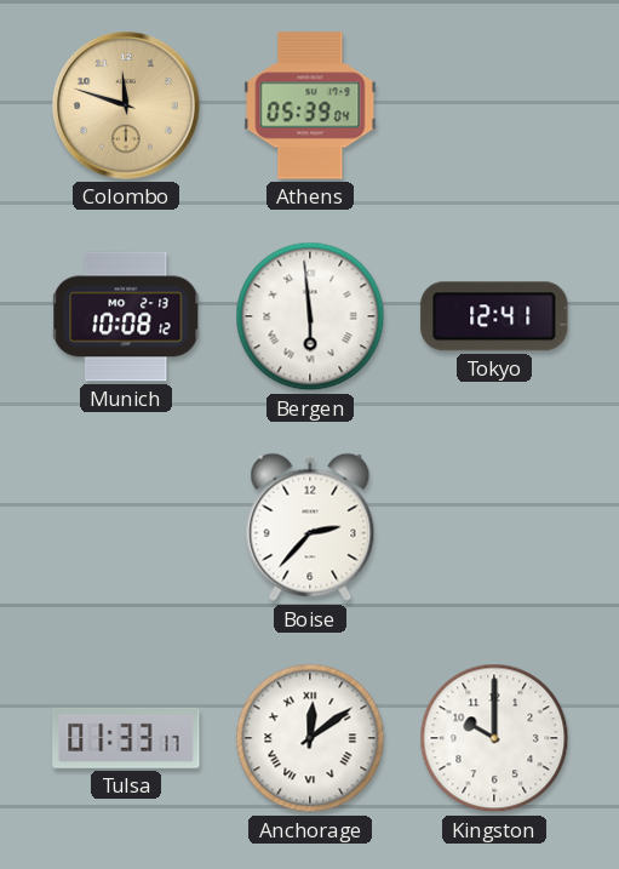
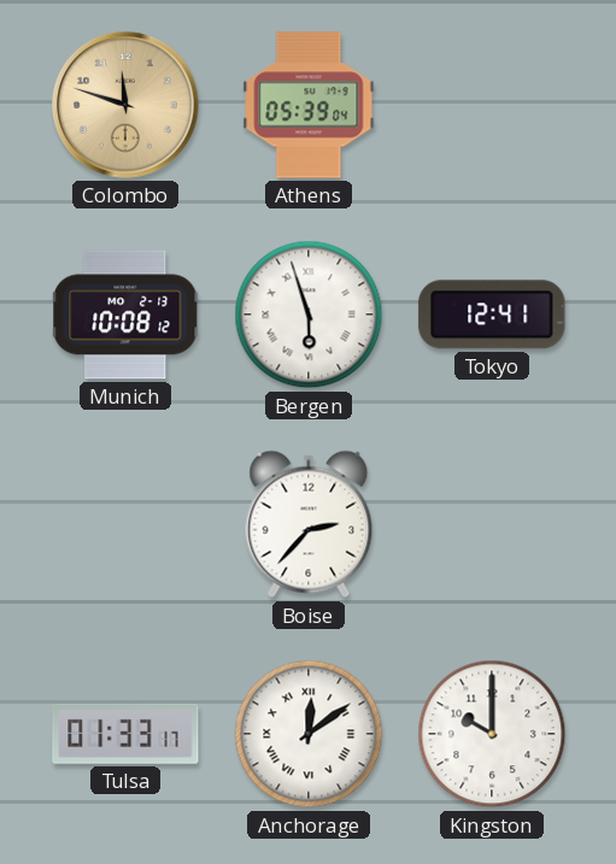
Bergen: 5:59 -> 5:57 (309, 315)
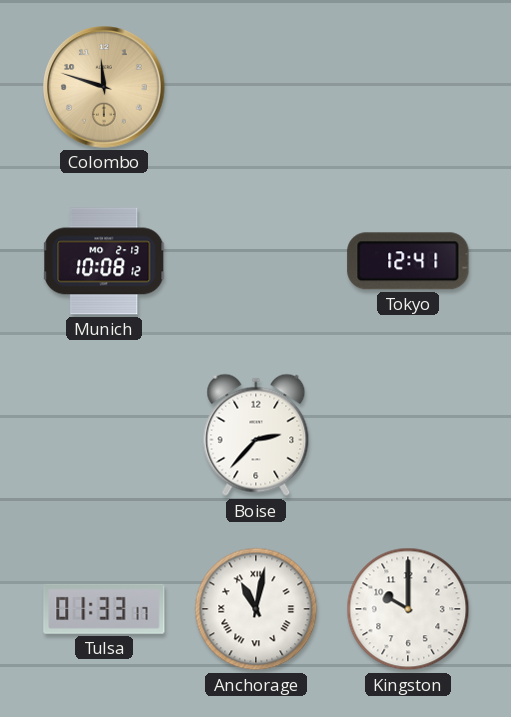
Athens: 05:39 -> none (309, 105)
Bergen: 5:57 -> none (309, 315)
Anchorage: 12:09 -> 11:02 (256, 609)
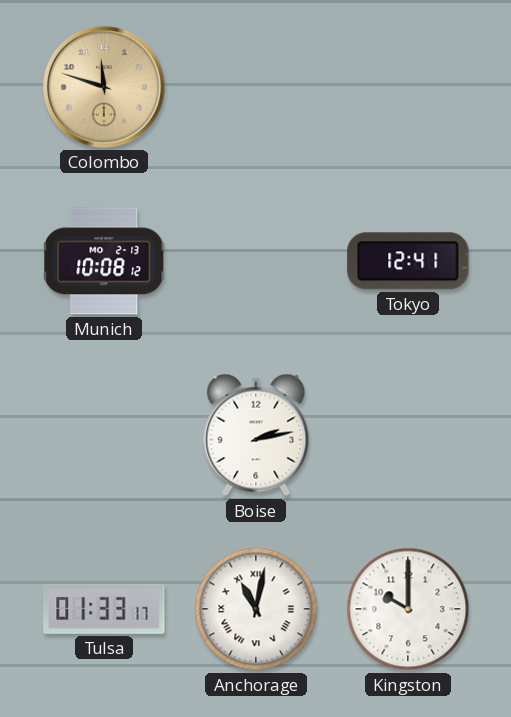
Boise: 2:37 -> 2:13 (256, 435)
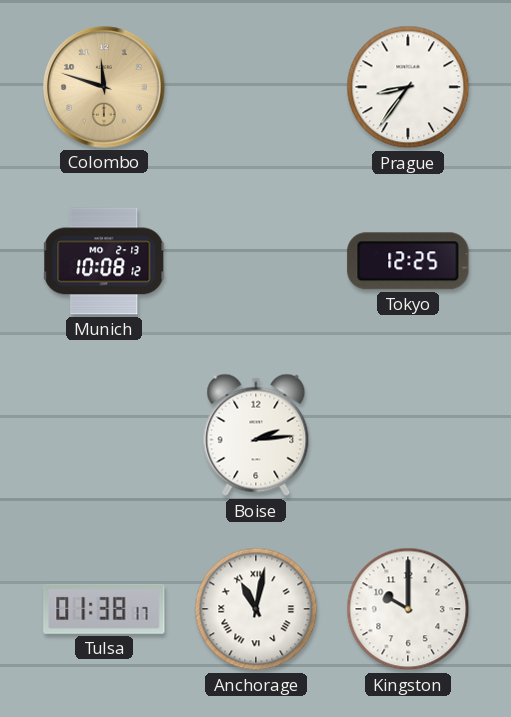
Prague: none -> 8:36 (408, 87)
Tokyo: 12:41 -> 12:25 (408, 261)
Boise: 2:13 -> 2:14 (256, 435)
Tulsa: 01:33 -> 01:38 (104, 609)
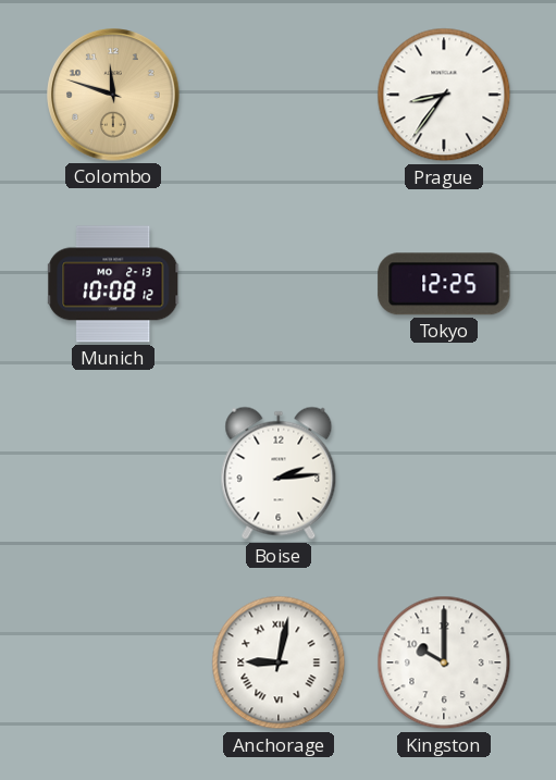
Tulsa: 01:38 -> none (104, 609)
Anchorage: 11:02 -> 9:02 (279, 663)
